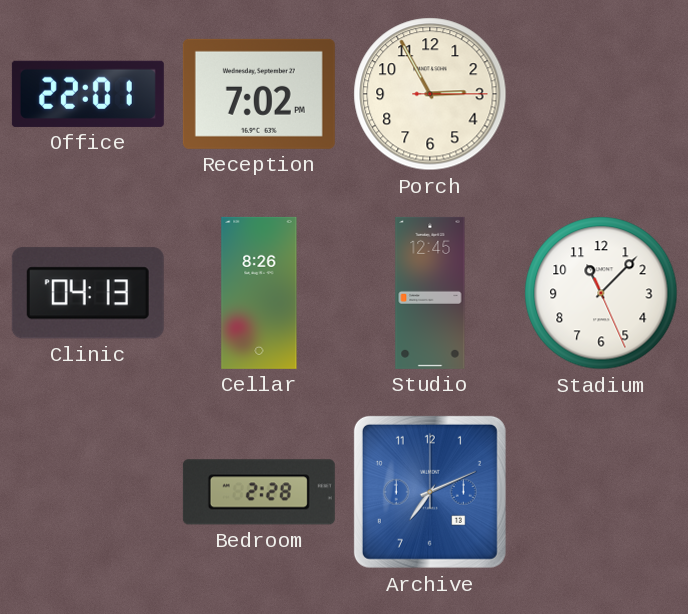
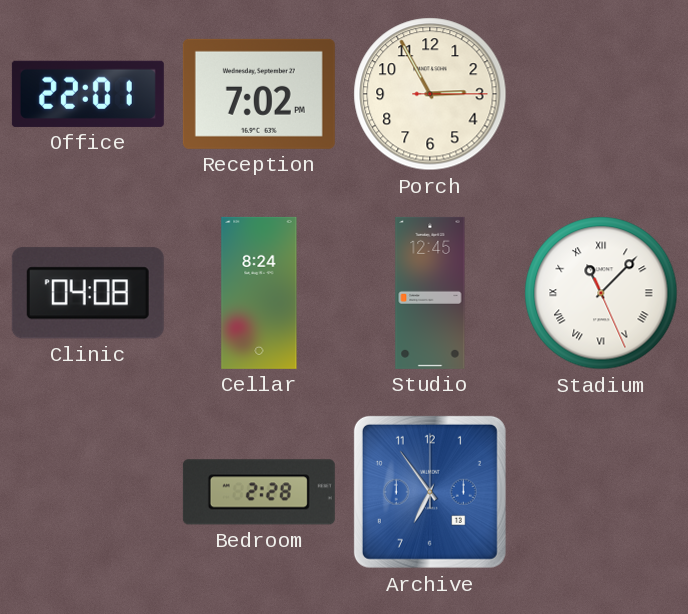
Clinic: 04:13 -> 04:08 (88, 293)
Cellar: 8:26 -> 8:24 (259, 293)
Stadium numerals: Arabic -> Roman (601, 293)
Archive: 7:11 -> 6:54 (430, 492)
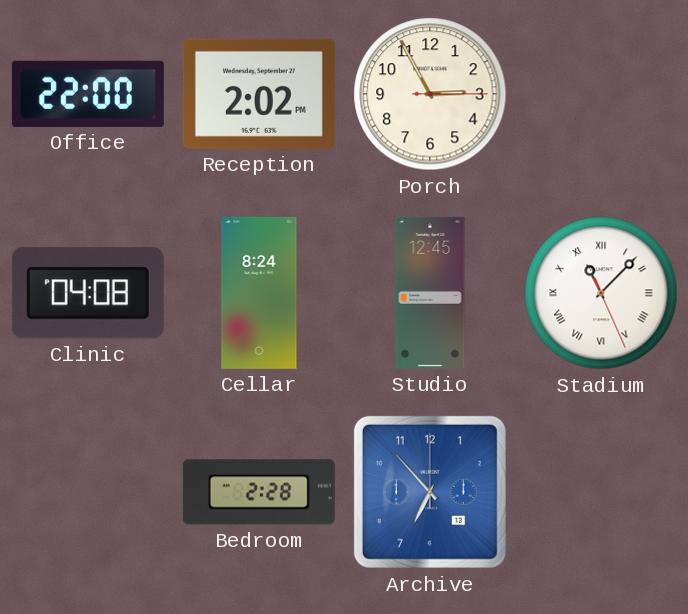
Office: 22:01 -> 22:00 (88, 94)
Reception: 7:02 -> 2:02 (259, 94)
Archive: 6:54 -> 6:53 (430, 492)
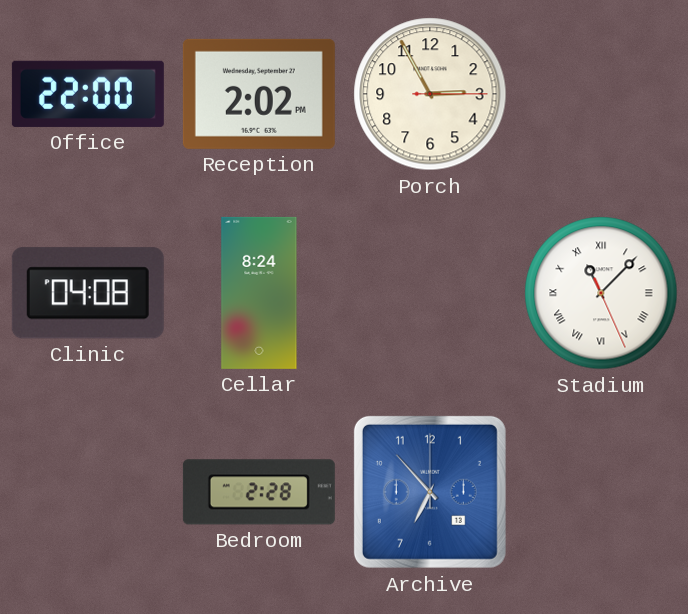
Studio: 12:45 -> none (430, 293)
